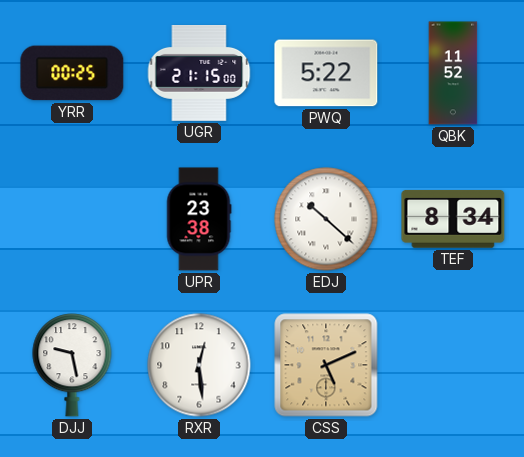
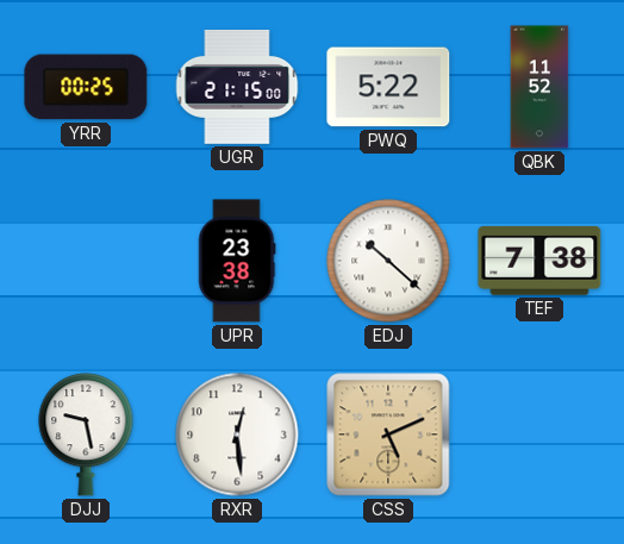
TEF: 8:34 -> 7:38 (539, 261)
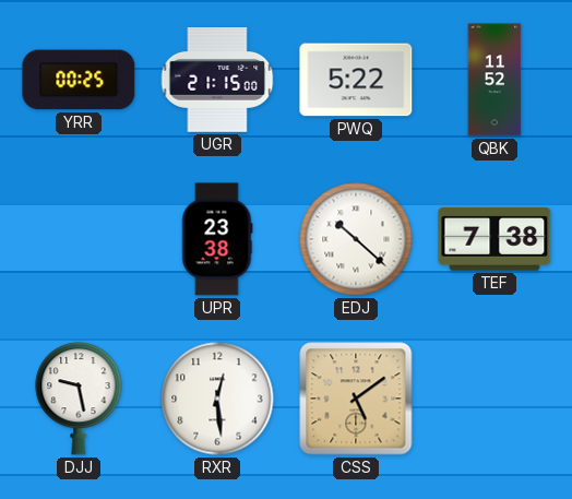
CSS: 5:11 -> 5:09 (356, 399)
